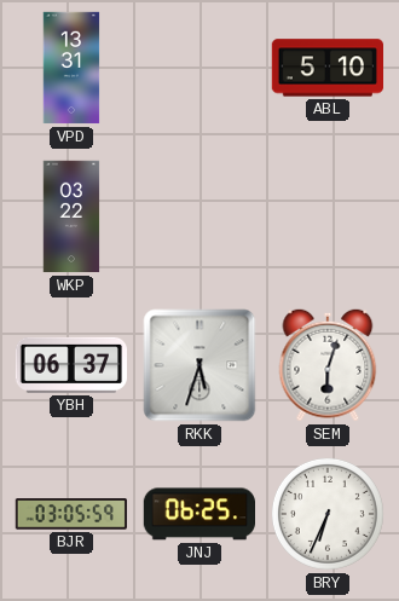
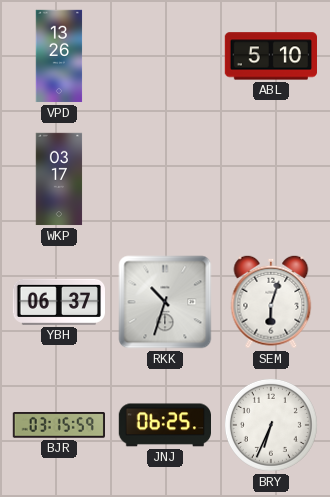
VPD: 13:31 -> 13:26 (59, 56)
WKP: 03:22 -> 03:17 (59, 179)
RKK: 5:33 -> 10:33 (165, 302)
BJR: 03:05 -> 03:15 (58, 425)
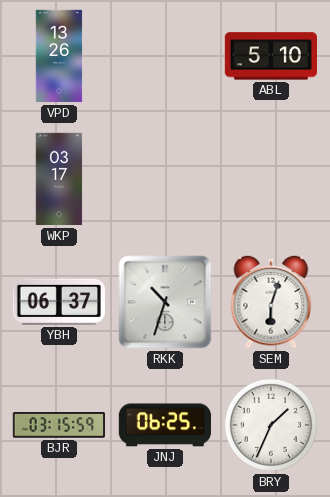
BRY: 6:34 -> 1:34 (271, 425)
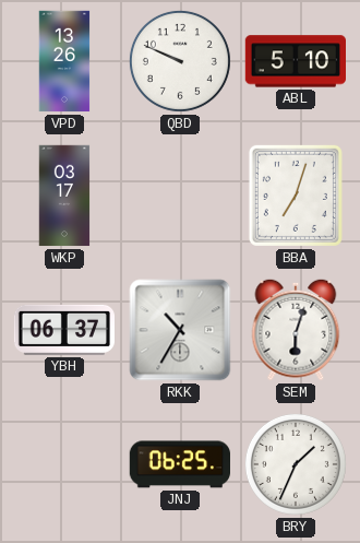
QBD: none -> 9:49 (180, 61)
BBA: none -> 7:03 (296, 196)
RKK: 10:33 -> 10:35 (180, 330)
BJR: 03:15 -> none (58, 425)
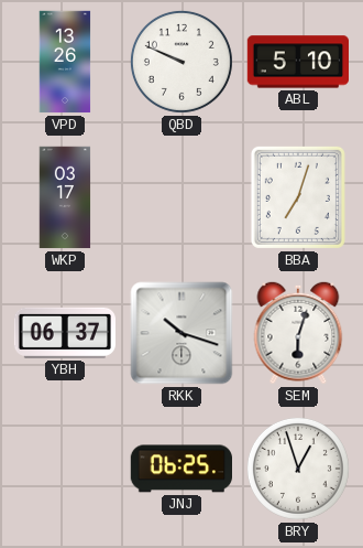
RKK: 10:35 -> 10:18 (182, 333)
BRY: 1:34 -> 12:57 (298, 469)
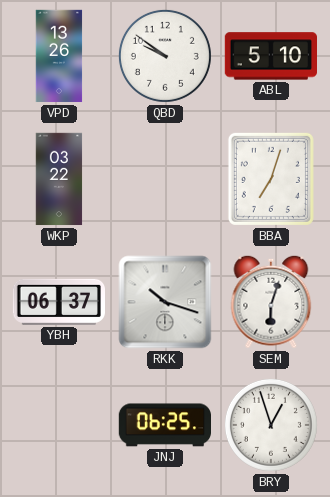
QBD: 9:49 -> 9:51 (165, 56)
WKP: 03:17 -> 03:22 (59, 179)
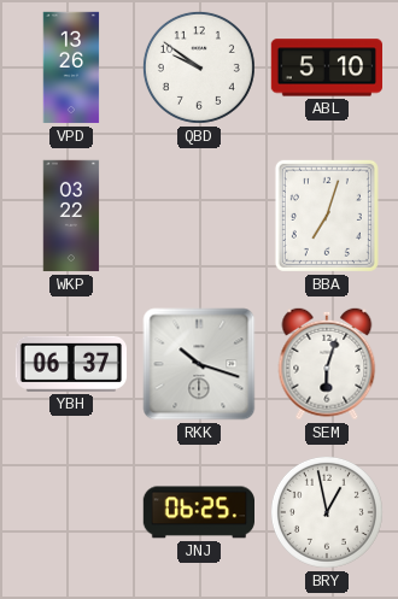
BRY: 12:57 -> 12:58 (327, 512)
